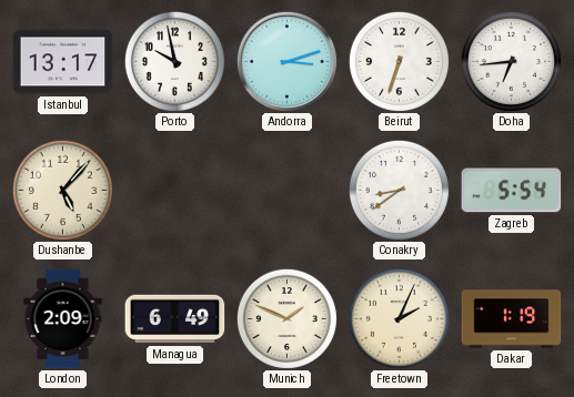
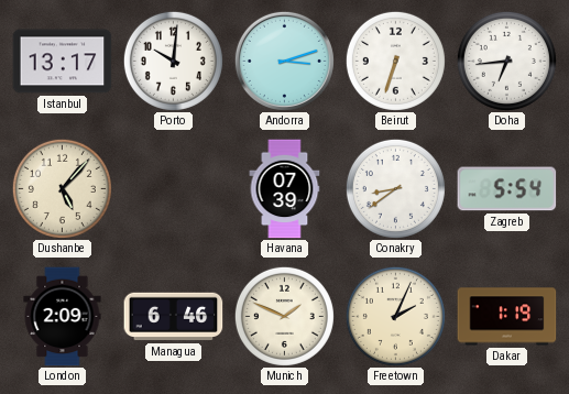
Porto: 9:58 -> 10:01 (173, 61)
Havana: none -> 07:39 (285, 189)
Managua: 6:49 -> 6:46 (174, 317)
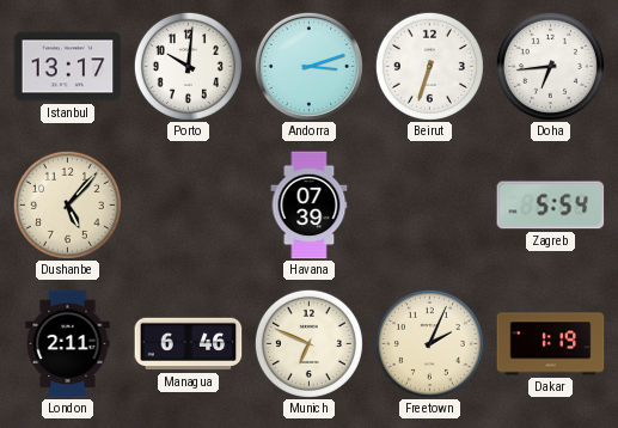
Conakry: 8:39 -> none (395, 188)
London: 2:09 -> 2:11 (68, 344)
Munich: 1:49 -> 6:49 (308, 343)
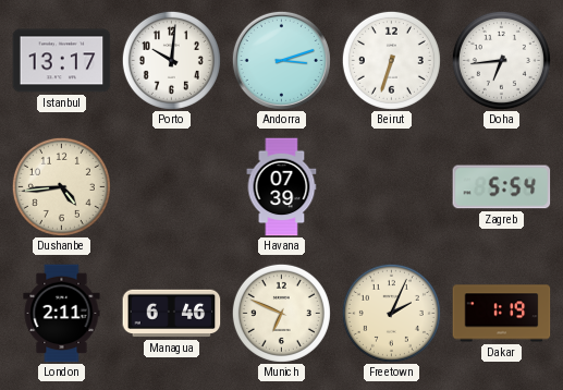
Dushanbe: 5:07 -> 4:44 (61, 186)
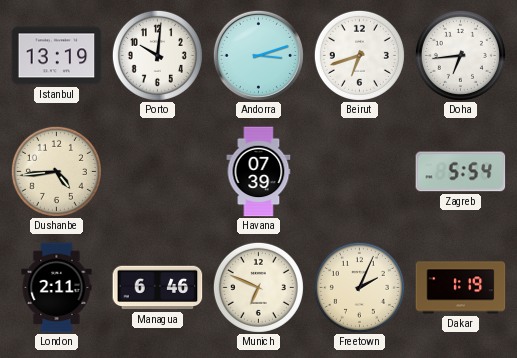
Istanbul: 13:17 -> 13:19 (57, 56)
Beirut: 6:33 -> 6:42 (359, 55)
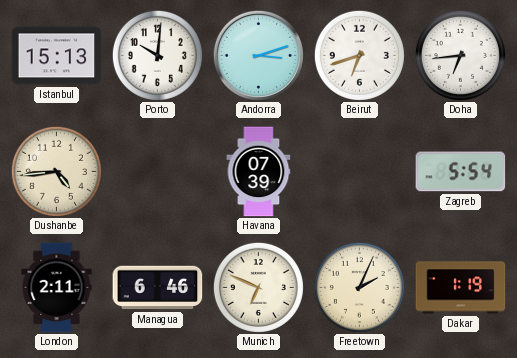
Istanbul: 13:19 -> 15:13 (57, 56)
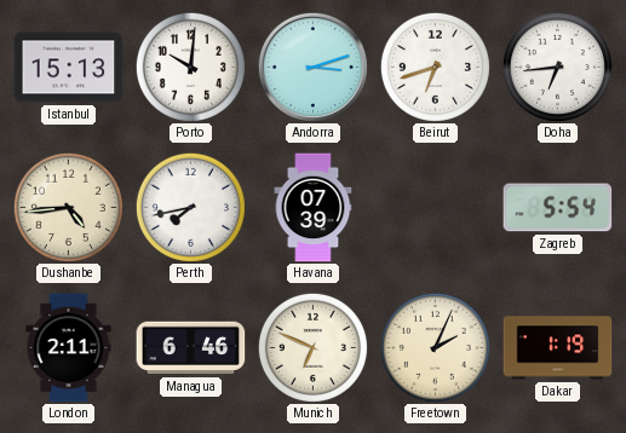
Perth: none -> 7:43 (190, 207)
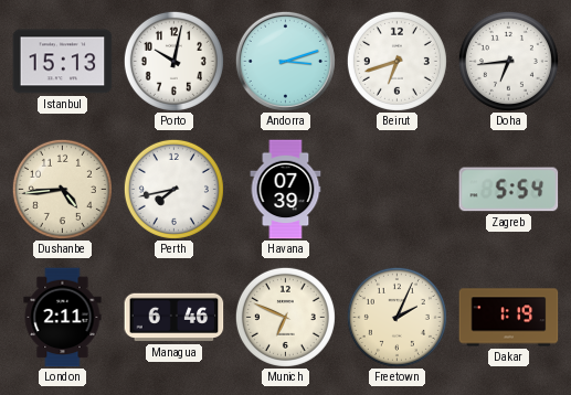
Porto: 10:01 -> 10:02 (173, 61)
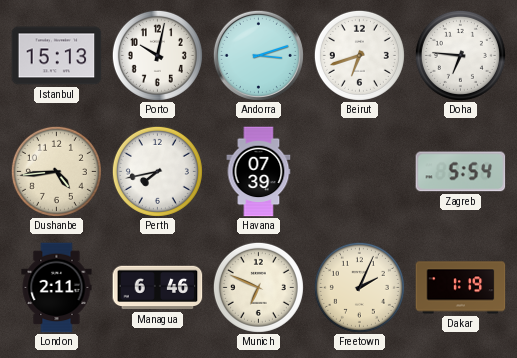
Doha: 6:44 -> 6:46 (460, 55)
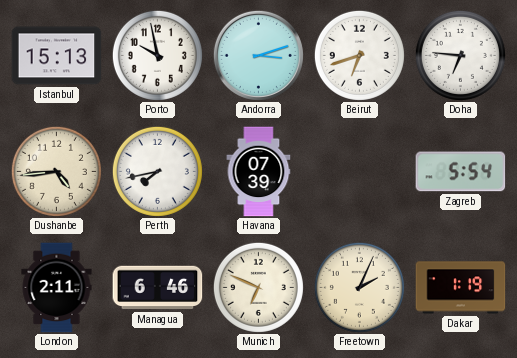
Porto: 10:02 -> 9:58 (157, 55)
